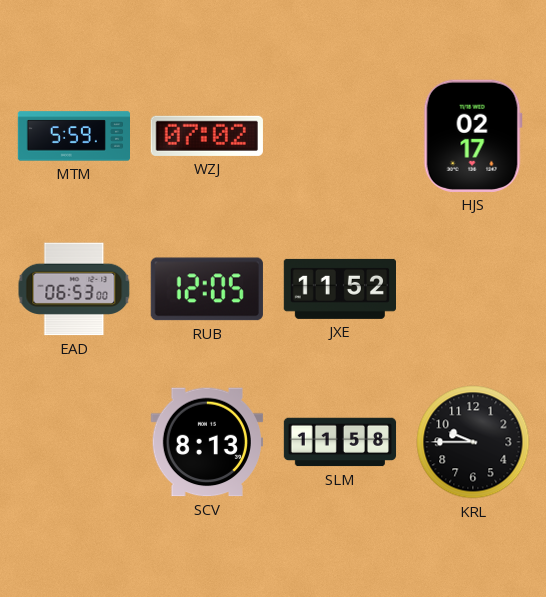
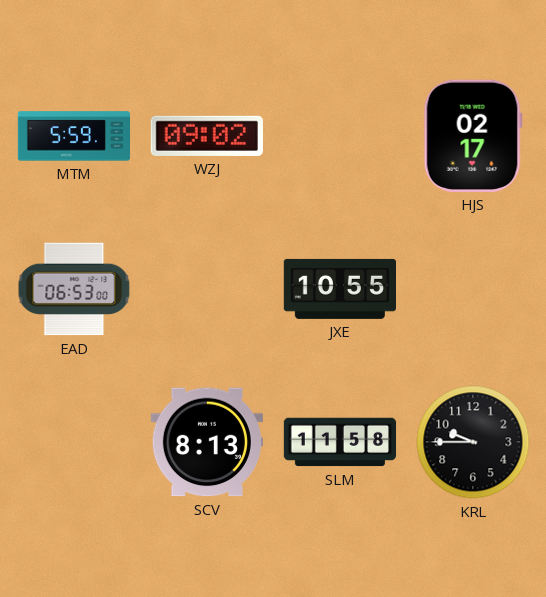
WZJ: 07:02 -> 09:02 (207, 136)
RUB: 12:05 -> none (207, 289)
JXE: 11:52 -> 10:55 (339, 289)
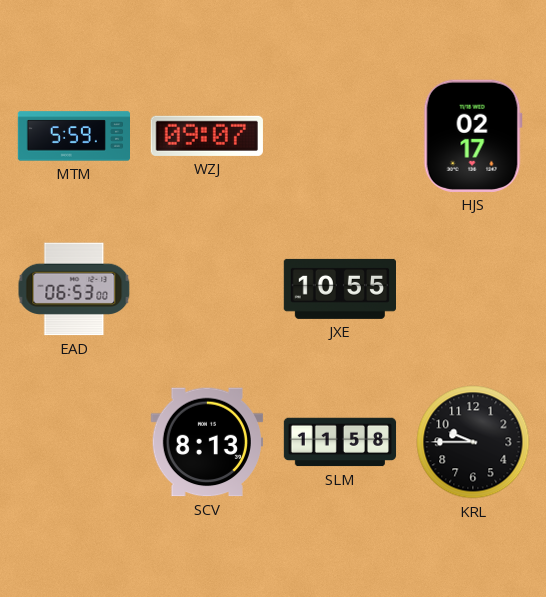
WZJ: 09:02 -> 09:07 (207, 136)
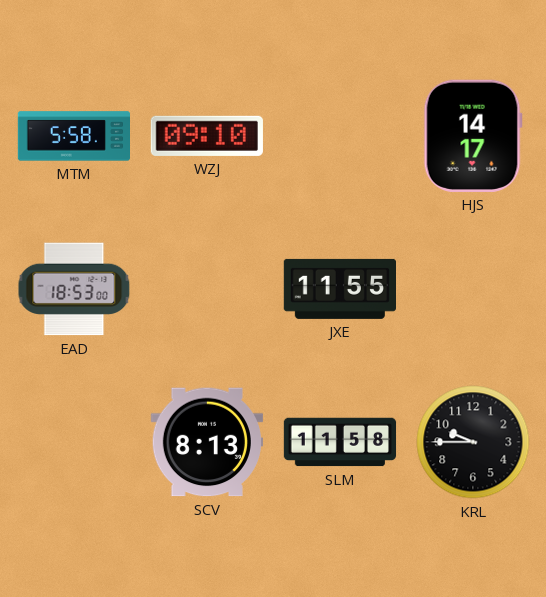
MTM: 5:59 -> 5:58 (73, 136)
WZJ: 09:07 -> 09:10 (207, 136)
HJS: 02:17 -> 14:17 (473, 136)
EAD: 06:53 -> 18:53 (74, 289)
JXE: 10:55 -> 11:55 (339, 289)
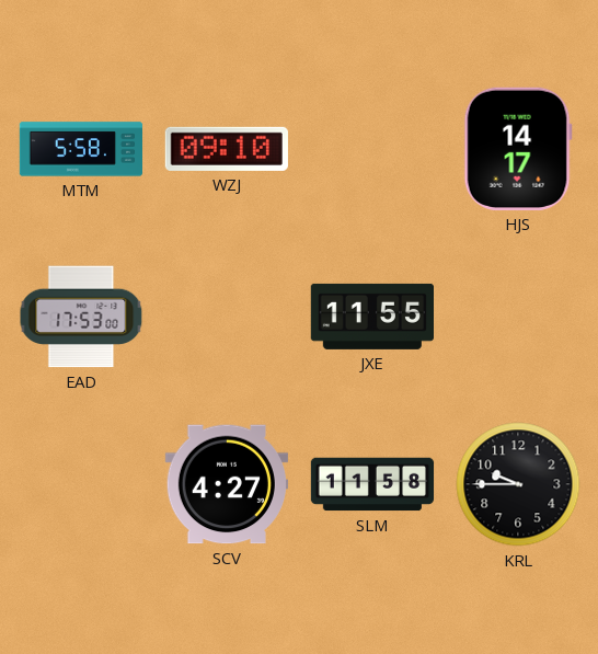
EAD: 18:53 -> 17:53 (81, 317)
SCV: 8:13 -> 4:27 (226, 484)
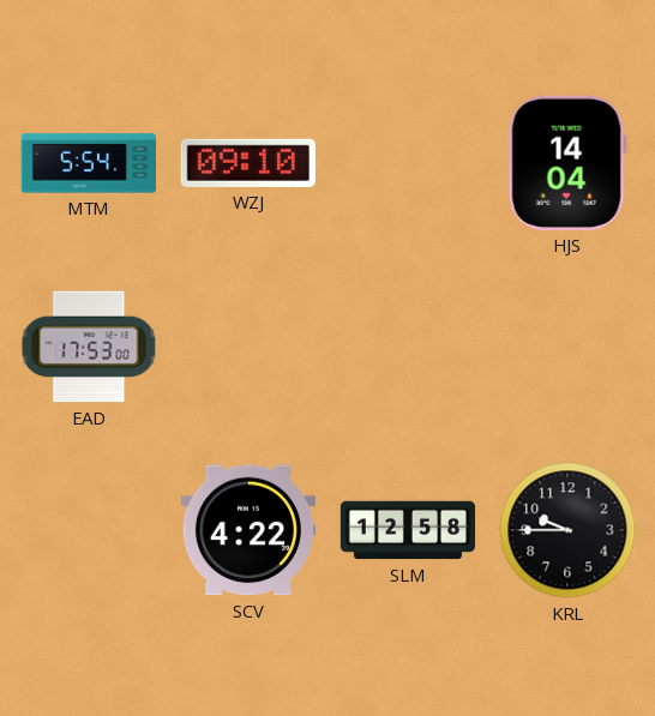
MTM: 5:58 -> 5:54 (88, 163)
HJS: 14:17 -> 14:04 (567, 163)
JXE: 11:55 -> none (371, 317)
SCV: 4:27 -> 4:22 (247, 530)
SLM: 11:58 -> 12:58 (408, 530)
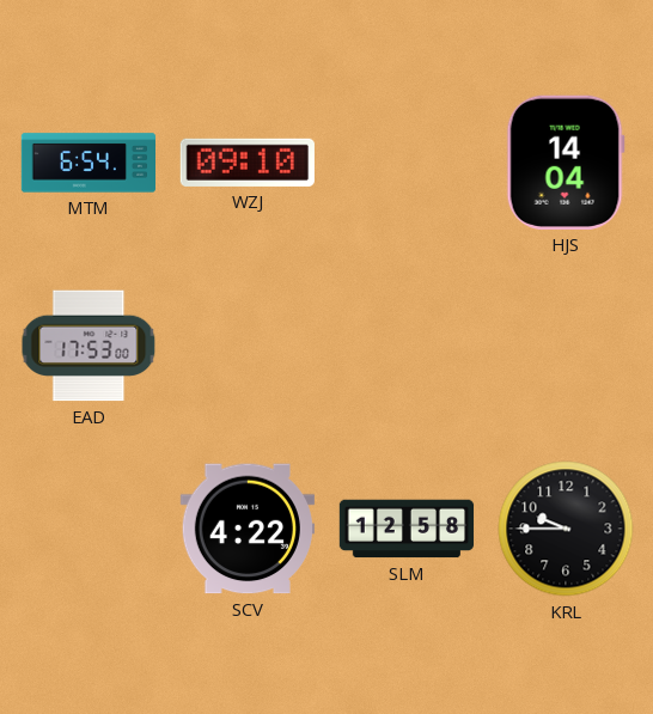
MTM: 5:54 -> 6:54 (87, 163)
